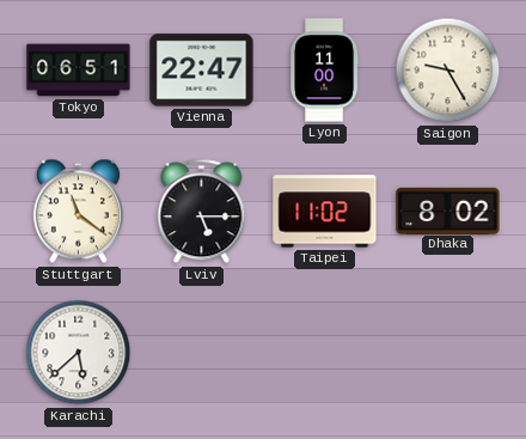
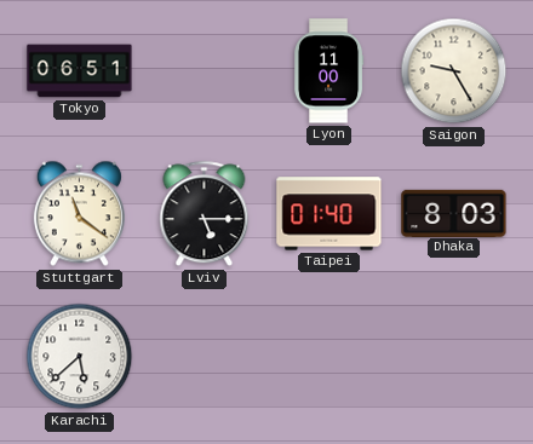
Vienna: 22:47 -> none (202, 71)
Taipei: 11:02 -> 01:40 (329, 214)
Dhaka: 8:02 -> 8:03 (454, 213)
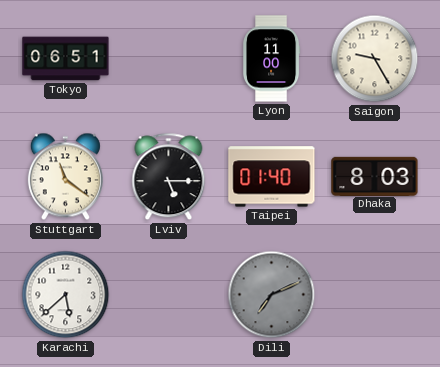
Dili: none -> 7:11 (272, 295)
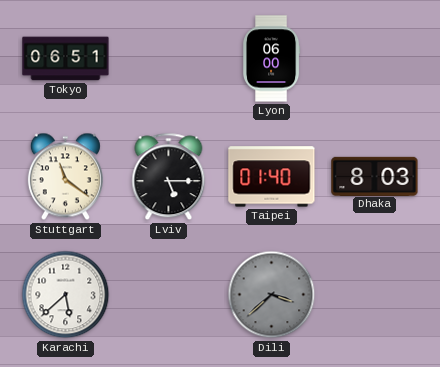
Lyon: 11:00 -> 06:00 (272, 59)
Saigon: 9:25 -> none (375, 59)
Dili: 7:11 -> 3:38 (272, 295)
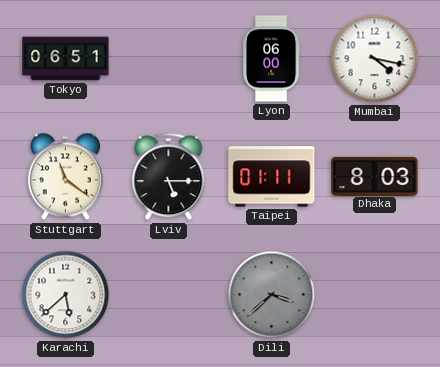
Mumbai: none -> 4:17 (375, 59)
Taipei: 01:40 -> 01:11 (272, 177)
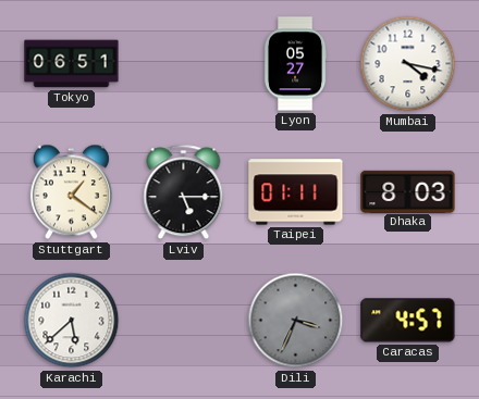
Lyon: 06:00 -> 05:27 (296, 64)
Stuttgart: 11:21 -> 1:21 (71, 192)
Dili: 3:38 -> 3:34 (296, 321)
Caracas: none -> 4:57 (408, 321)
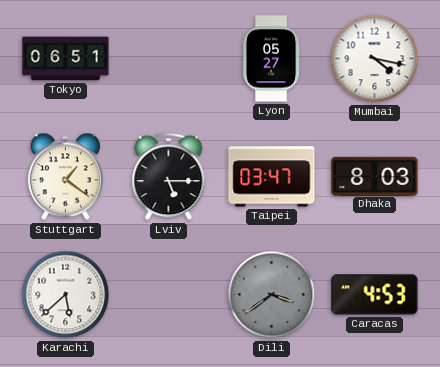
Taipei: 01:11 -> 03:47 (272, 177)
Dili: 3:34 -> 3:39 (272, 295)
Caracas: 4:57 -> 4:53 (375, 295)
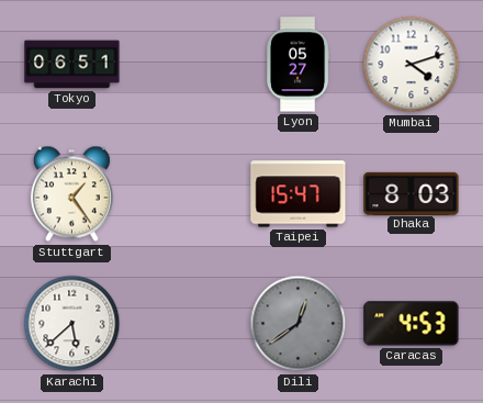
Mumbai: 4:17 -> 4:12 (412, 65)
Stuttgart: 1:21 -> 1:24 (71, 194)
Lviv: 5:15 -> none (169, 177)
Taipei: 03:47 -> 15:47 (299, 194)
Dili: 3:39 -> 12:39 (299, 324)
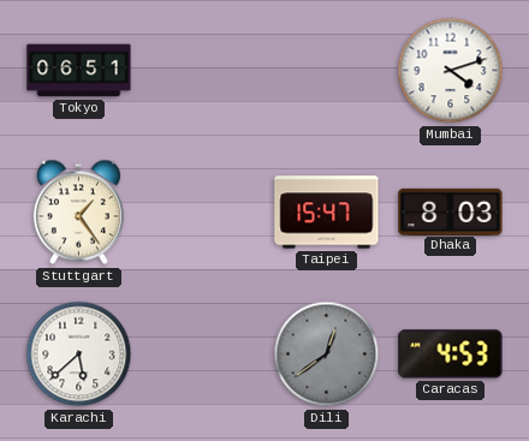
Lyon: 05:27 -> none (299, 65)
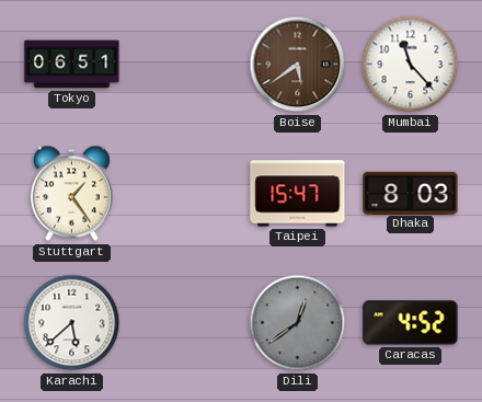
Boise: none -> 5:39 (298, 65)
Mumbai: 4:12 -> 11:23 (411, 65)
Caracas: 4:53 -> 4:52 (411, 323)
